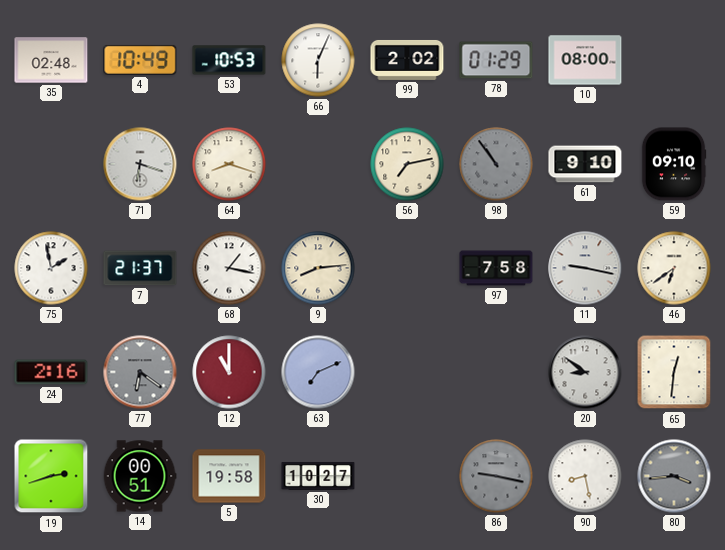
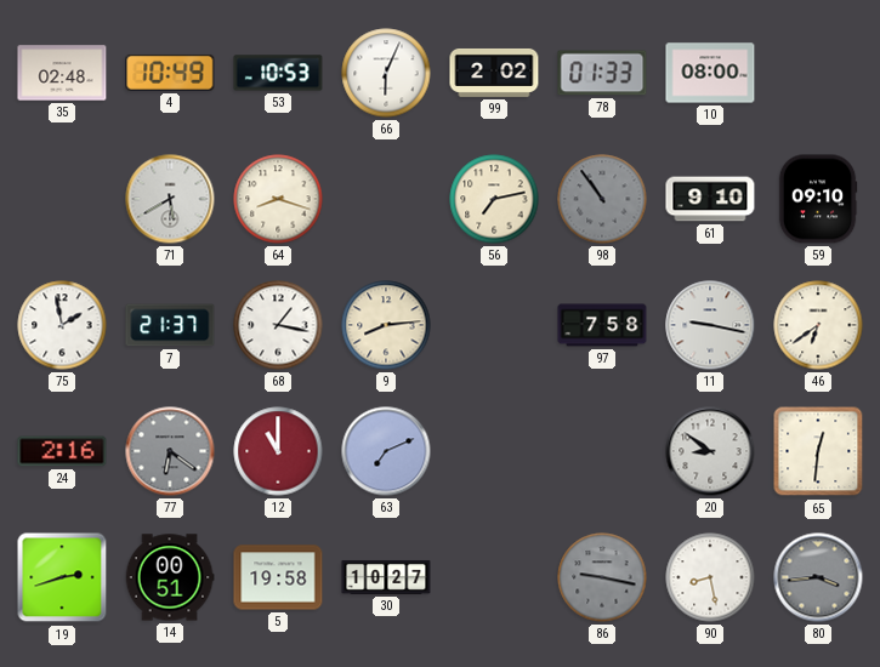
78: 01:29 -> 01:33 (602, 73)
71: 6:18 -> 5:40 (170, 199)
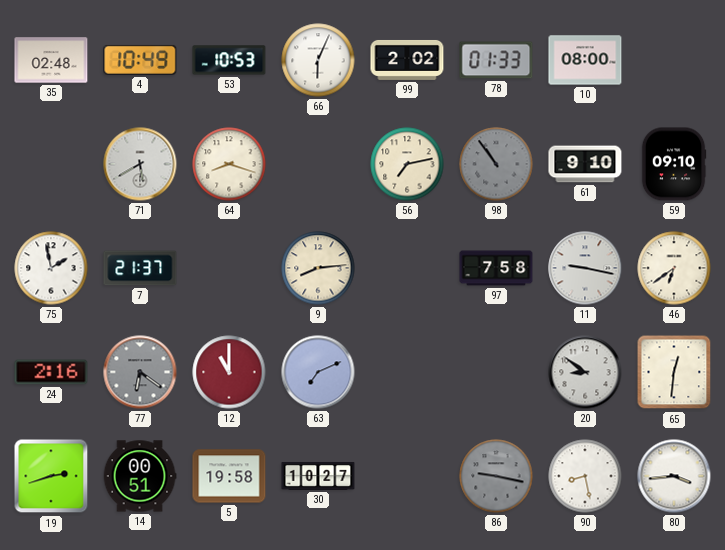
68: 1:17 -> none (278, 325)
80 dial: grey -> white (674, 476)
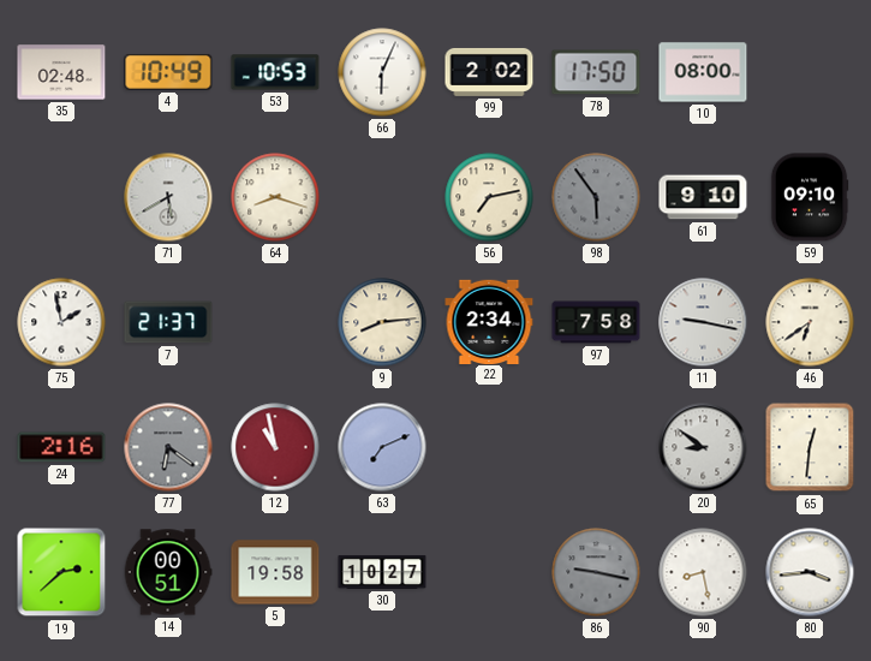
78: 01:33 -> 17:50 (596, 72)
98: 10:54 -> 5:54 (596, 197)
22: none -> 2:34 (489, 321)
12: 11:00 -> 10:58 (275, 447)
19: 2:42 -> 2:38 (61, 572)
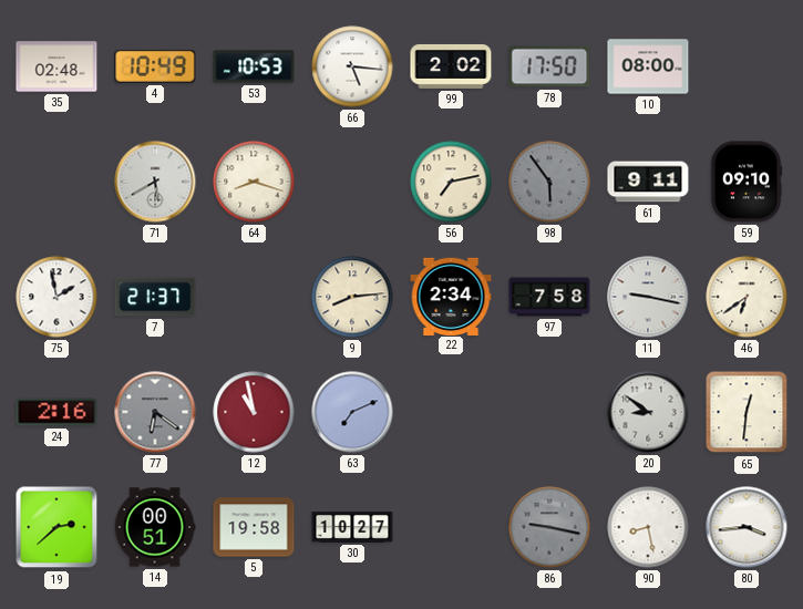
66: 6:04 -> 5:16 (352, 66)
61: 9:10 -> 9:11 (648, 182)
